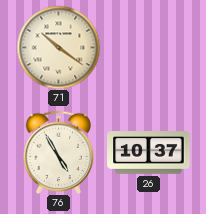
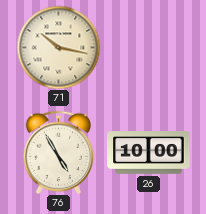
71: 10:21 -> 10:17 (58, 47)
26: 10:37 -> 10:00 (149, 153)
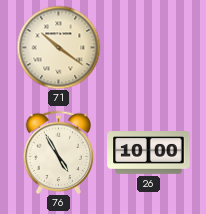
71: 10:17 -> 10:21 (58, 47)
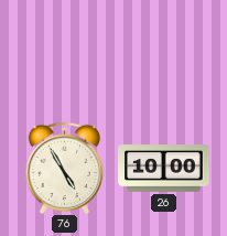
71: 10:21 -> none (58, 47)
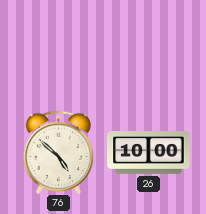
76: 4:55 -> 4:52 (59, 152)
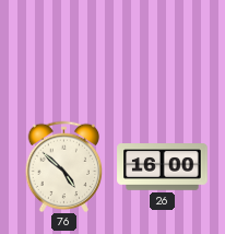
26: 10:00 -> 16:00 (163, 167)
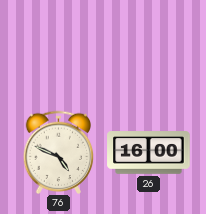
76: 4:52 -> 4:49 (59, 152)
